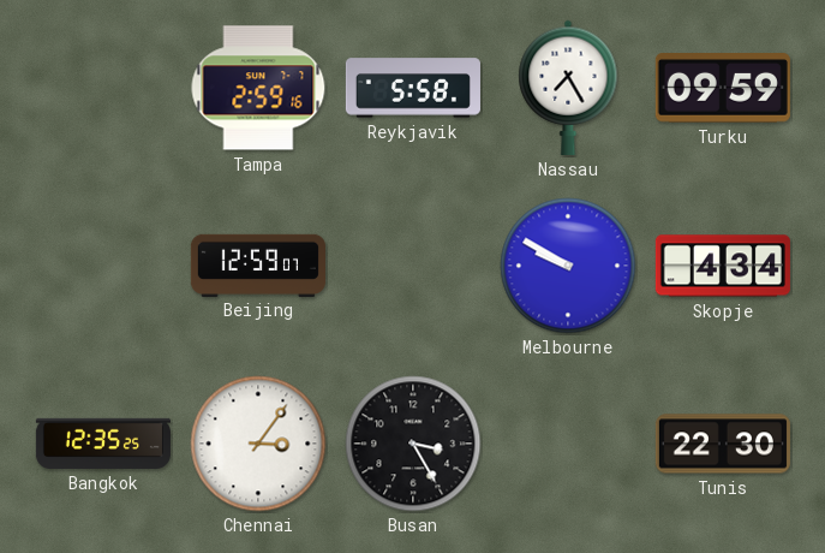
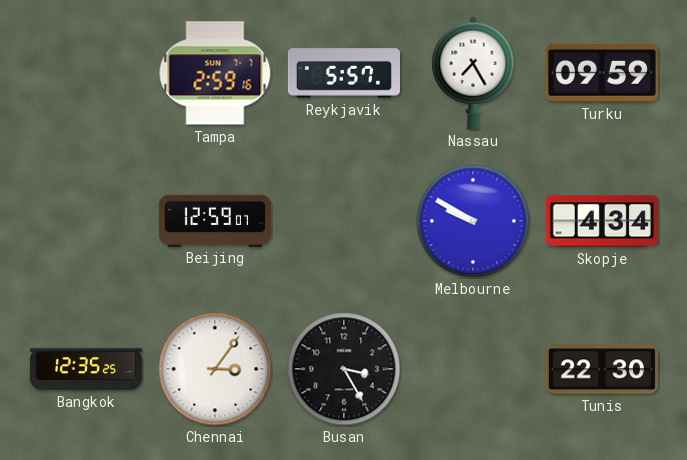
Reykjavik: 5:58 -> 5:57 (344, 73)
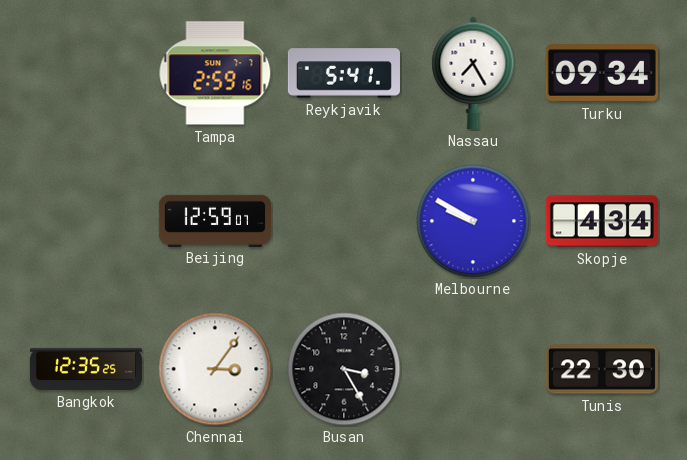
Reykjavik: 5:57 -> 5:41 (344, 73)
Turku: 09:59 -> 09:34 (602, 74)
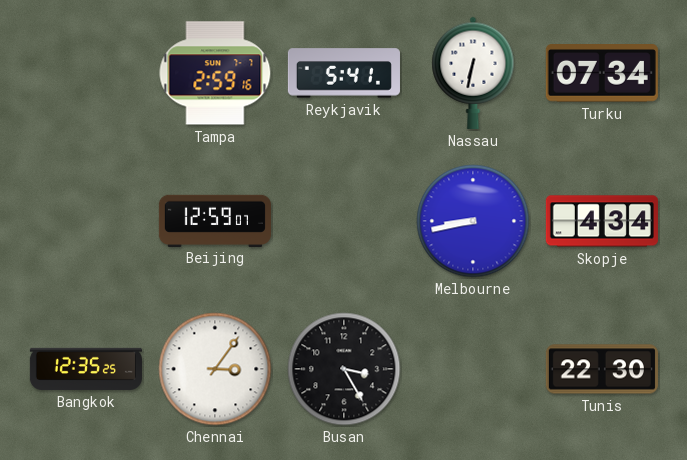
Nassau: 7:25 -> 6:32 (473, 73)
Turku: 09:34 -> 07:34 (602, 74)
Melbourne: 9:50 -> 8:43 (473, 221)
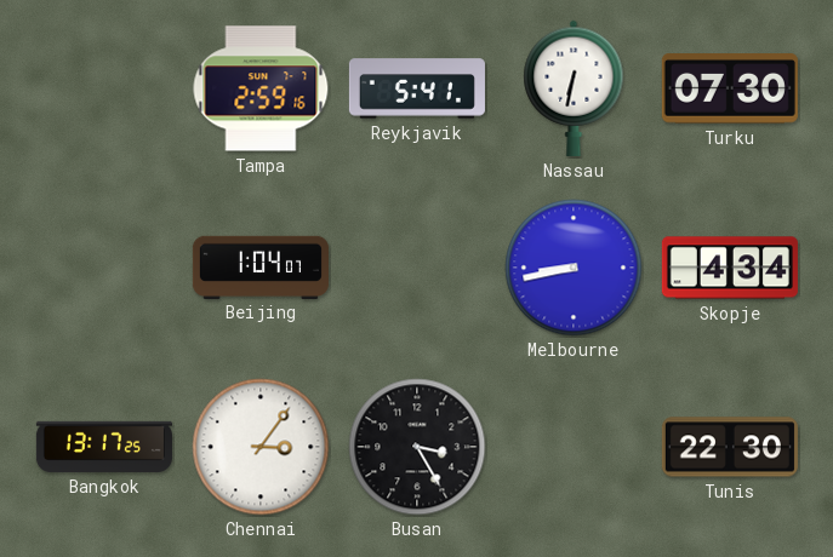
Turku: 07:34 -> 07:30 (730, 90)
Beijing: 12:59 -> 1:04 (261, 266)
Bangkok: 12:35 -> 13:17 (104, 447)
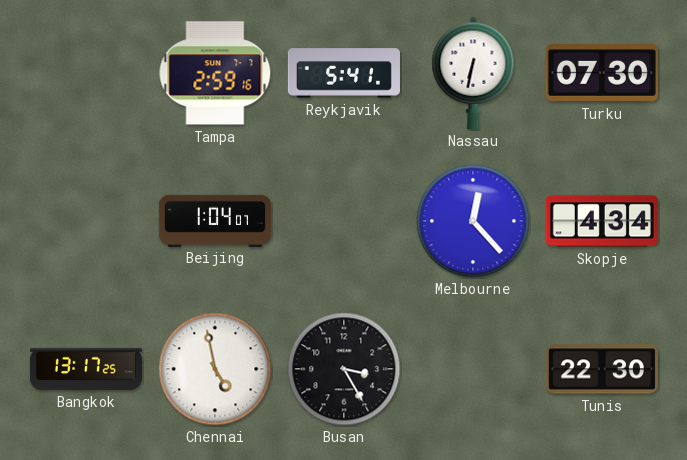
Melbourne: 8:43 -> 12:23 (473, 221)
Chennai: 3:06 -> 4:58 (215, 369)
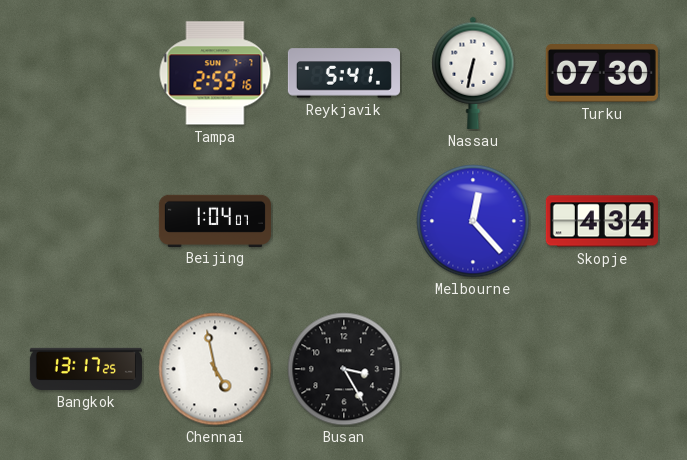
Tunis: 22:30 -> none (602, 369)
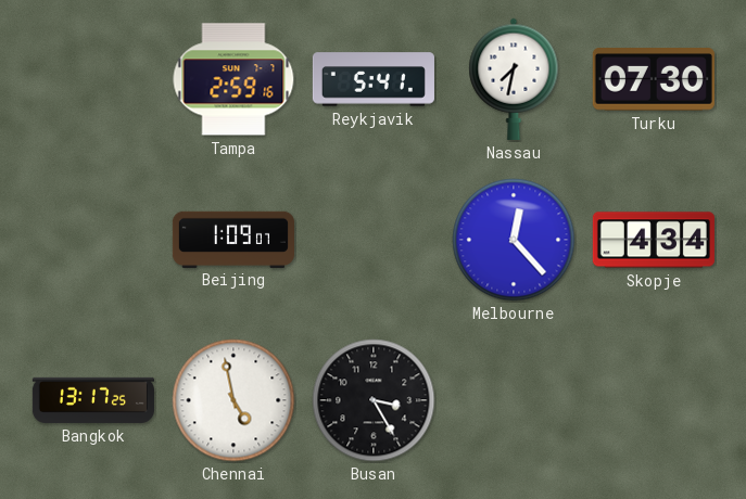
Nassau: 6:32 -> 7:32 (514, 79)
Beijing: 1:04 -> 1:09 (233, 239)
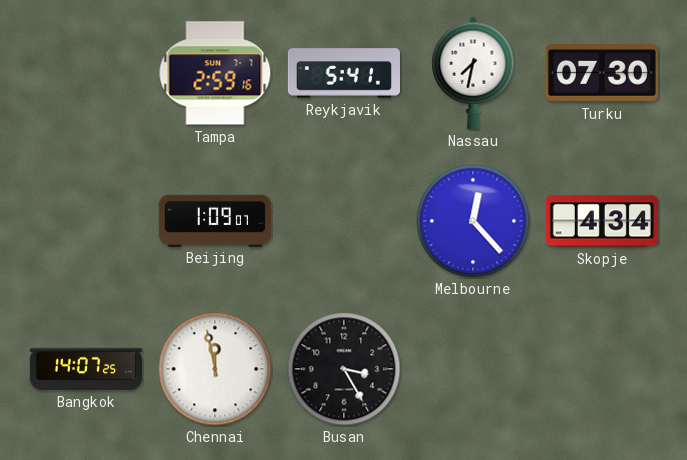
Bangkok: 13:17 -> 14:07 (86, 369)
Chennai: 4:58 -> 11:58 (215, 369)
